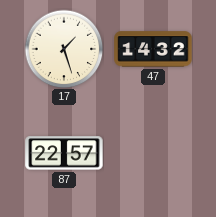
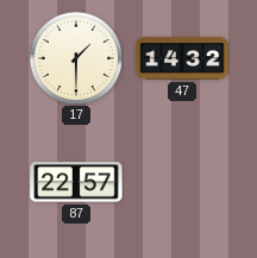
17: 1:27 -> 1:30 (76, 58)
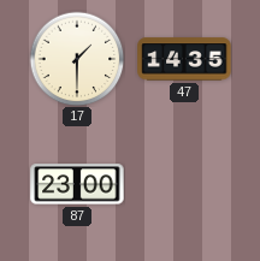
47: 14:32 -> 14:35 (184, 59)
87: 22:57 -> 23:00 (77, 184)
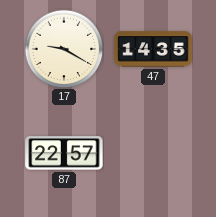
17: 1:30 -> 9:20 (64, 49)
87: 23:00 -> 22:57 (64, 153)
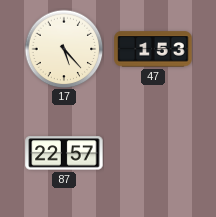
17: 9:20 -> 5:23 (64, 49)
47: 14:35 -> 1:53 (153, 49)
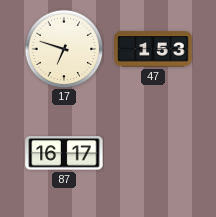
17: 5:23 -> 6:48 (64, 49)
87: 22:57 -> 16:17 (64, 153)
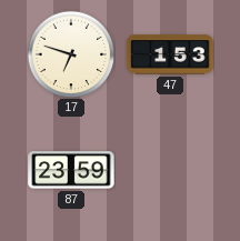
87: 16:17 -> 23:59 (71, 170)
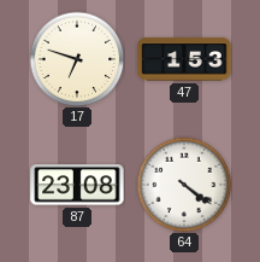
87: 23:59 -> 23:08 (77, 185)
64: none -> 4:21 (184, 185)
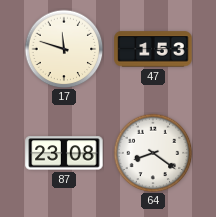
17: 6:48 -> 11:48 (64, 49)
64: 4:21 -> 8:21 (153, 153)
